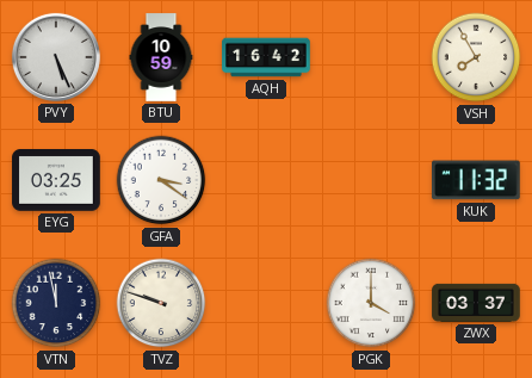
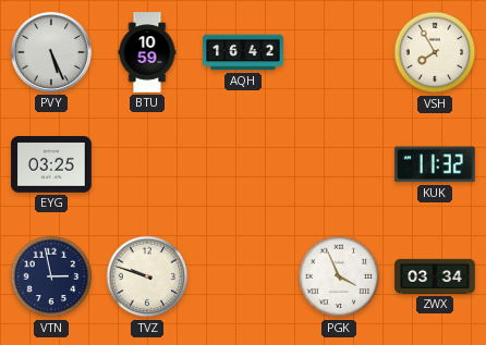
GFA: 3:21 -> none (161, 180)
VTN: 11:58 -> 2:58 (51, 276)
PGK: 4:00 -> 3:56 (339, 276)
ZWX: 03:37 -> 03:34 (435, 276)
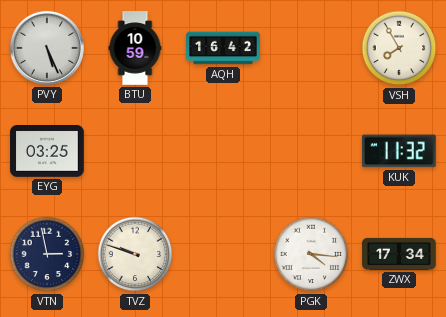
PGK: 3:56 -> 4:16 (311, 254)
ZWX: 03:34 -> 17:34 (399, 254)
